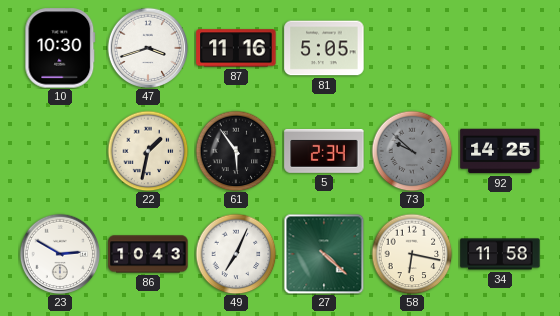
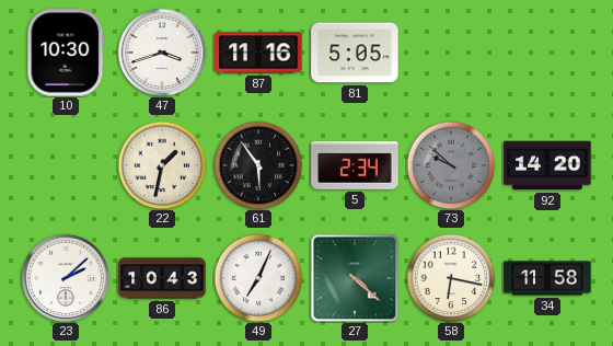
92: 14:25 -> 14:20 (547, 165)
23: 2:50 -> 2:08 (66, 278)
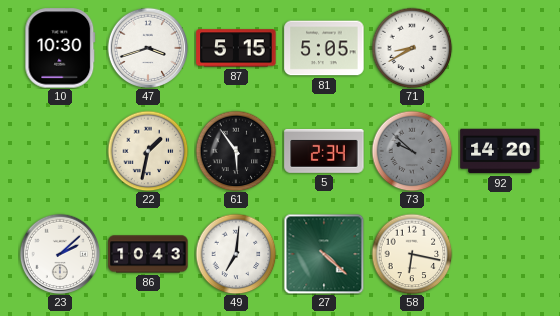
87: 11:16 -> 5:15 (236, 48)
71: none -> 8:40 (412, 48)
49: 7:04 -> 7:01 (236, 254)
34: 11:58 -> none (547, 278)
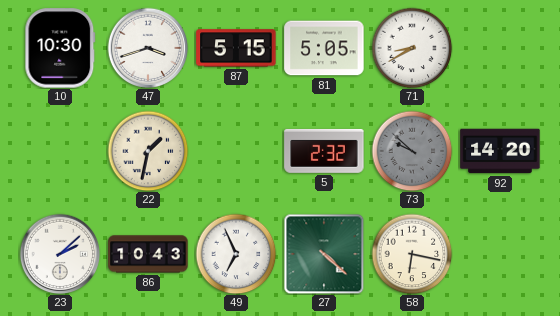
61: 5:54 -> none (236, 151)
5: 2:34 -> 2:32 (324, 151)
49: 7:01 -> 6:56 (236, 254)
